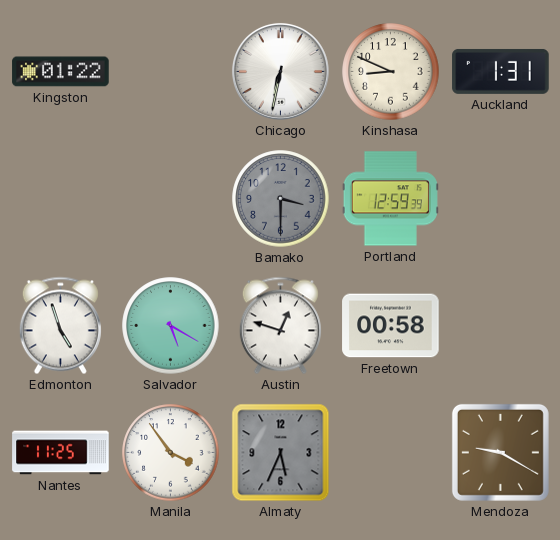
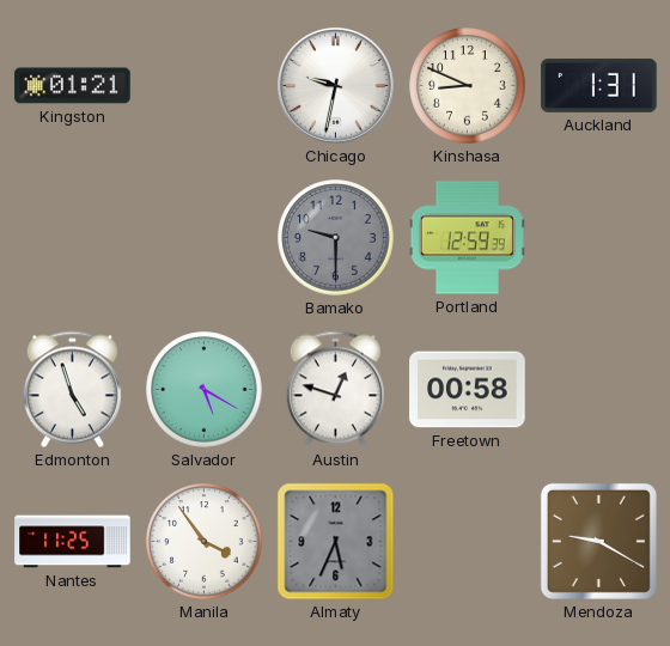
Kingston: 01:22 -> 01:21 (73, 86)
Chicago: 6:32 -> 9:32 (335, 85)
Bamako: 3:30 -> 9:30 (336, 238)
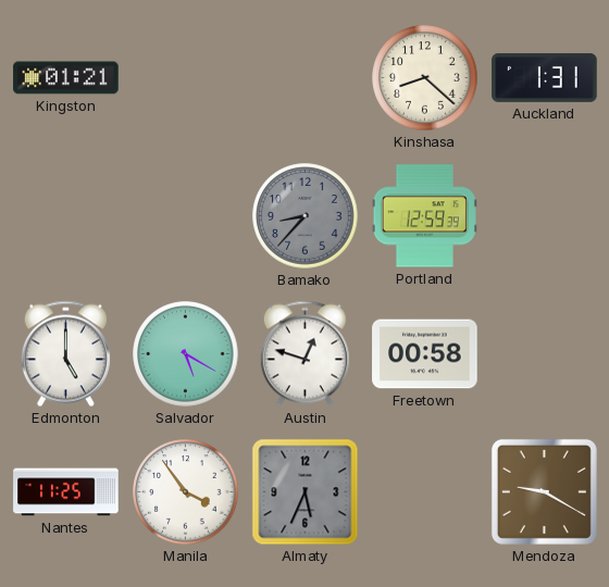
Chicago: 9:32 -> none (335, 85)
Kinshasa: 8:49 -> 8:22 (425, 78)
Bamako: 9:30 -> 8:37 (306, 216)
Edmonton: 4:57 -> 5:00 (65, 354)
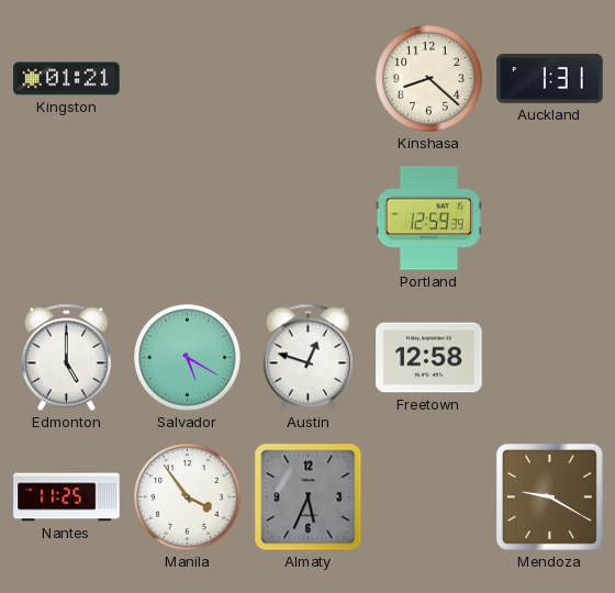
Bamako: 8:37 -> none (306, 216)
Freetown: 00:58 -> 12:58 (429, 358)
